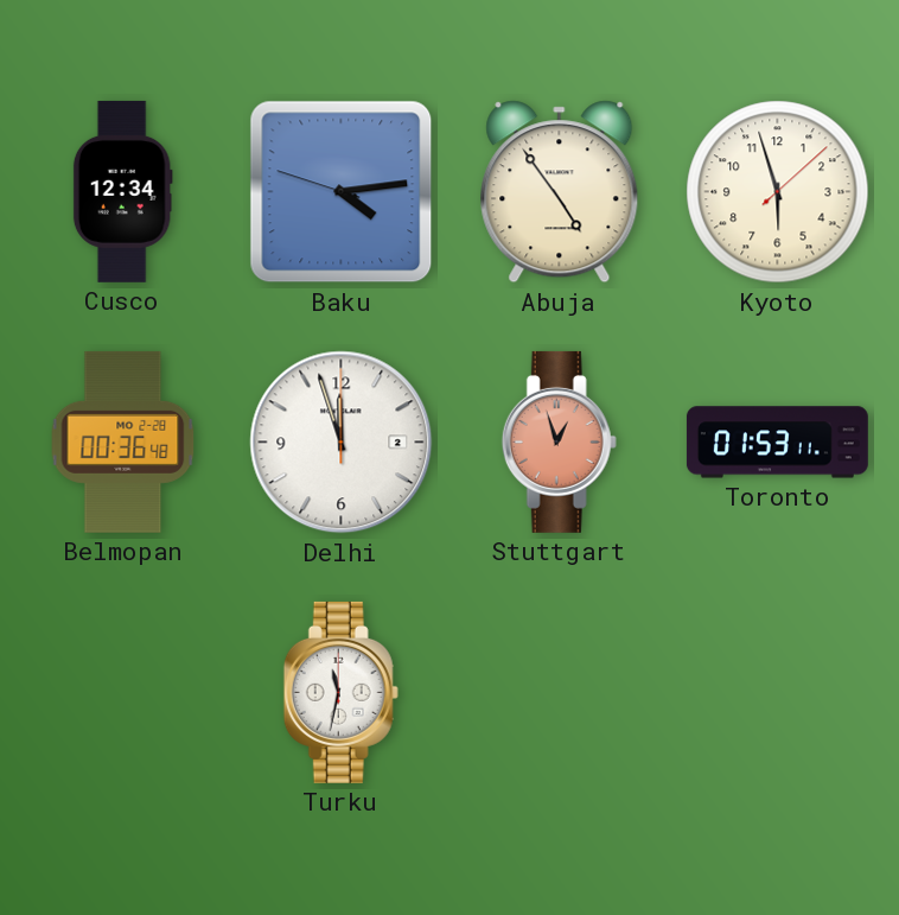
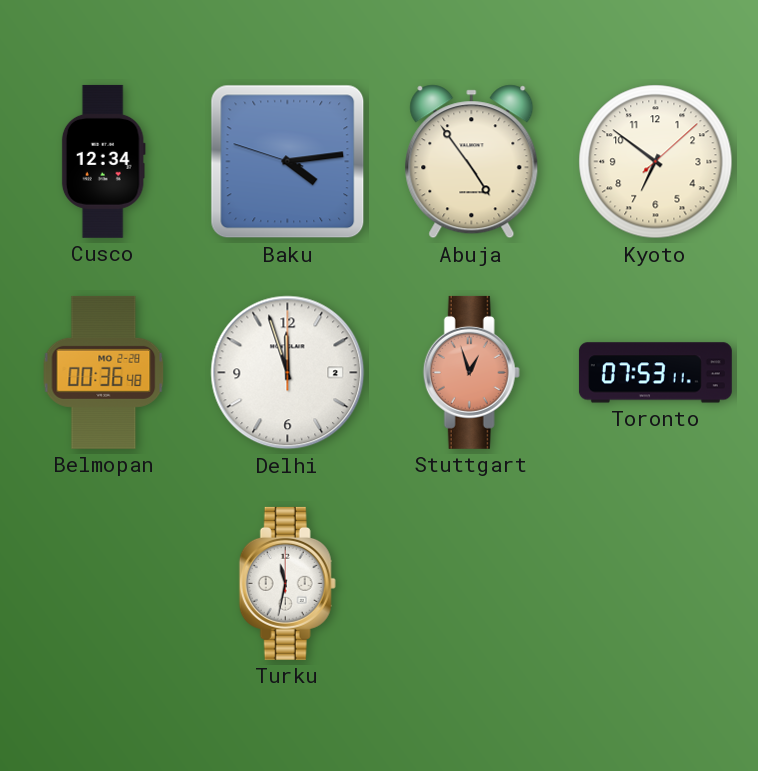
Kyoto: 5:57 -> 6:51 (656, 162)
Toronto: 01:53 -> 07:53 (655, 373)
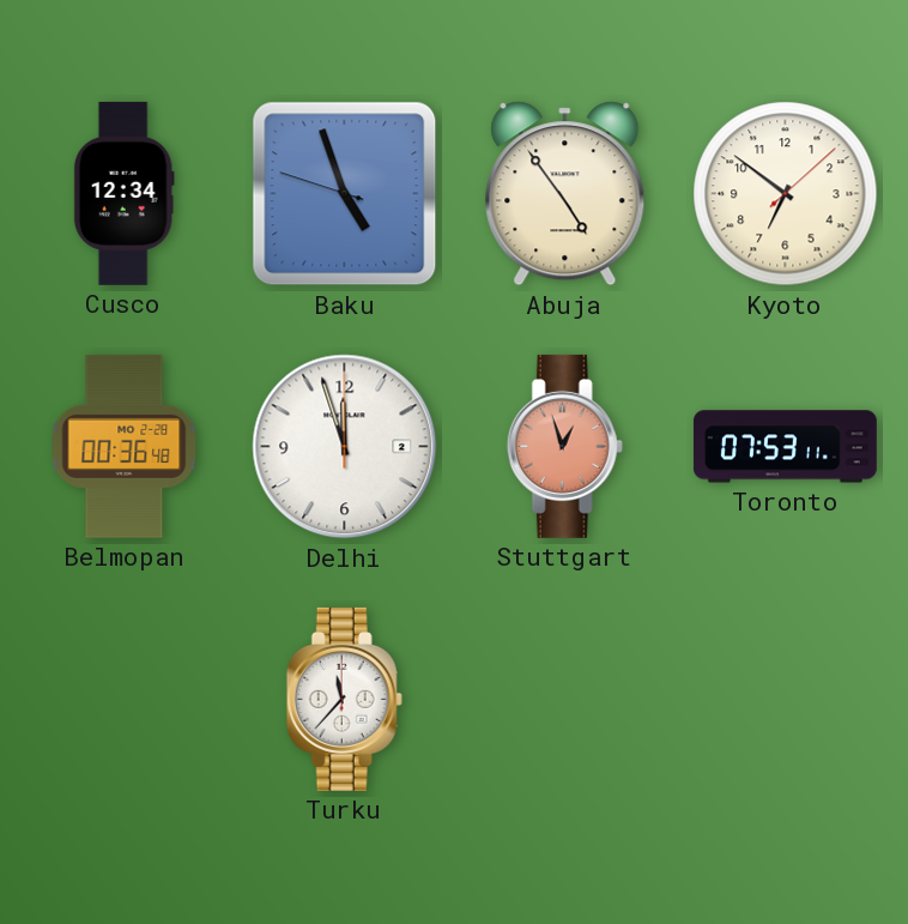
Baku: 4:13 -> 4:56 (345, 194)
Turku: 11:32 -> 11:37 (344, 699)
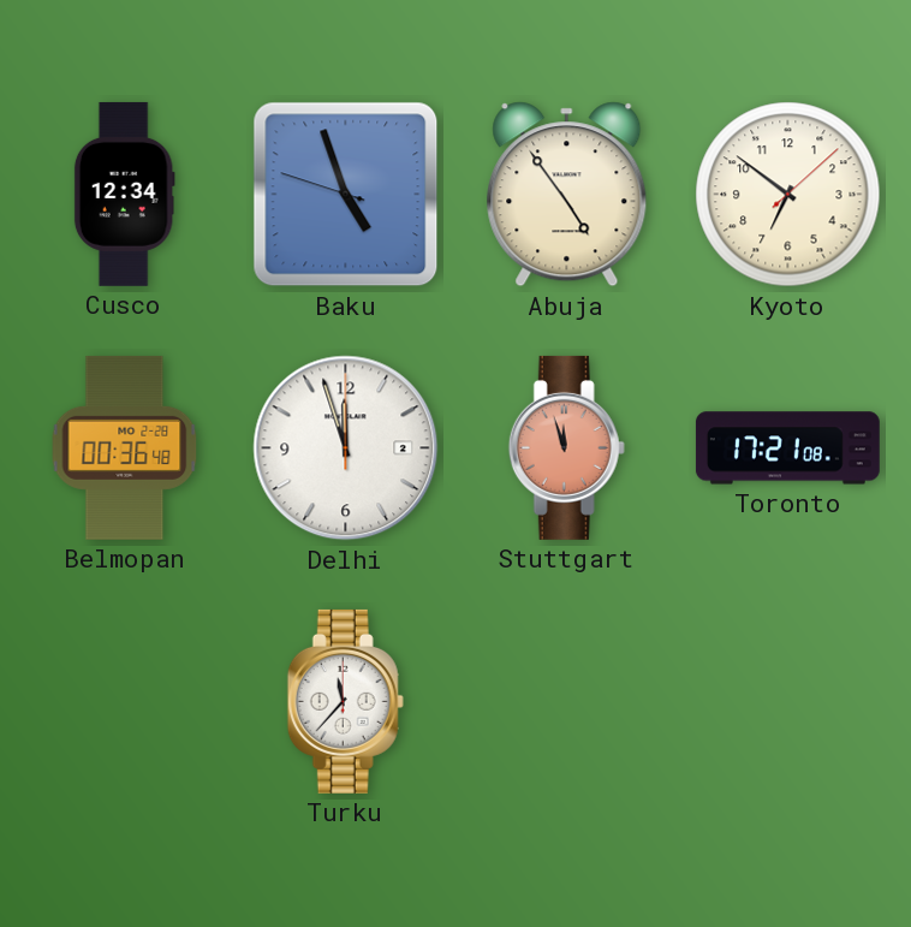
Stuttgart: 12:57 -> 11:57 (566, 447)
Toronto: 07:53 -> 17:21 (787, 448)
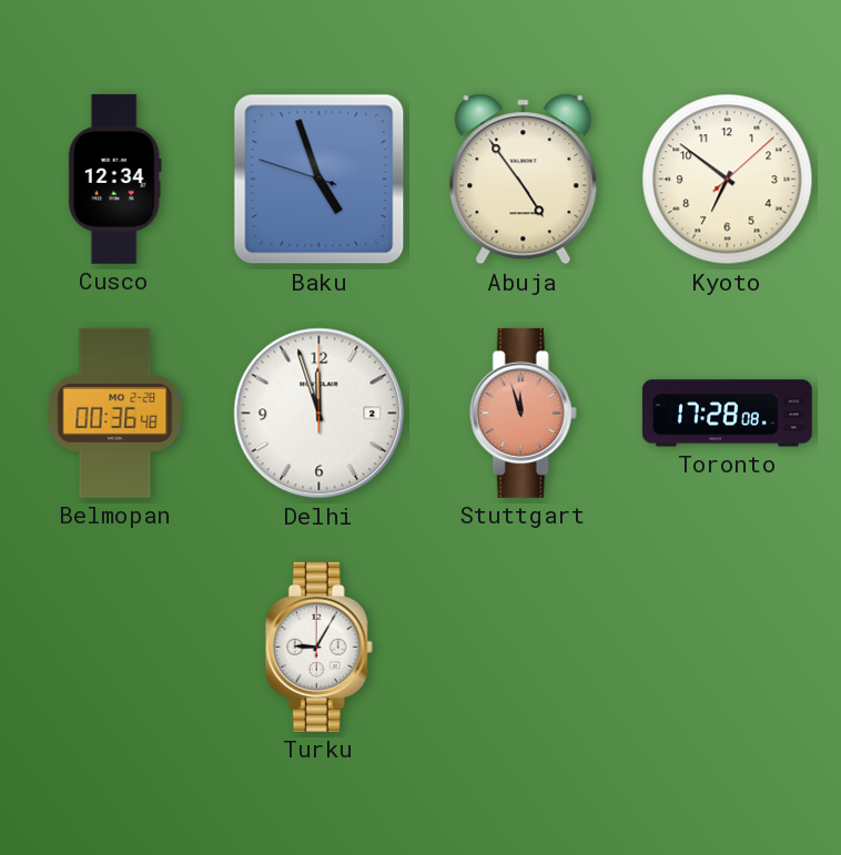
Toronto: 17:21 -> 17:28 (727, 414)
Turku: 11:37 -> 9:05 (318, 647)
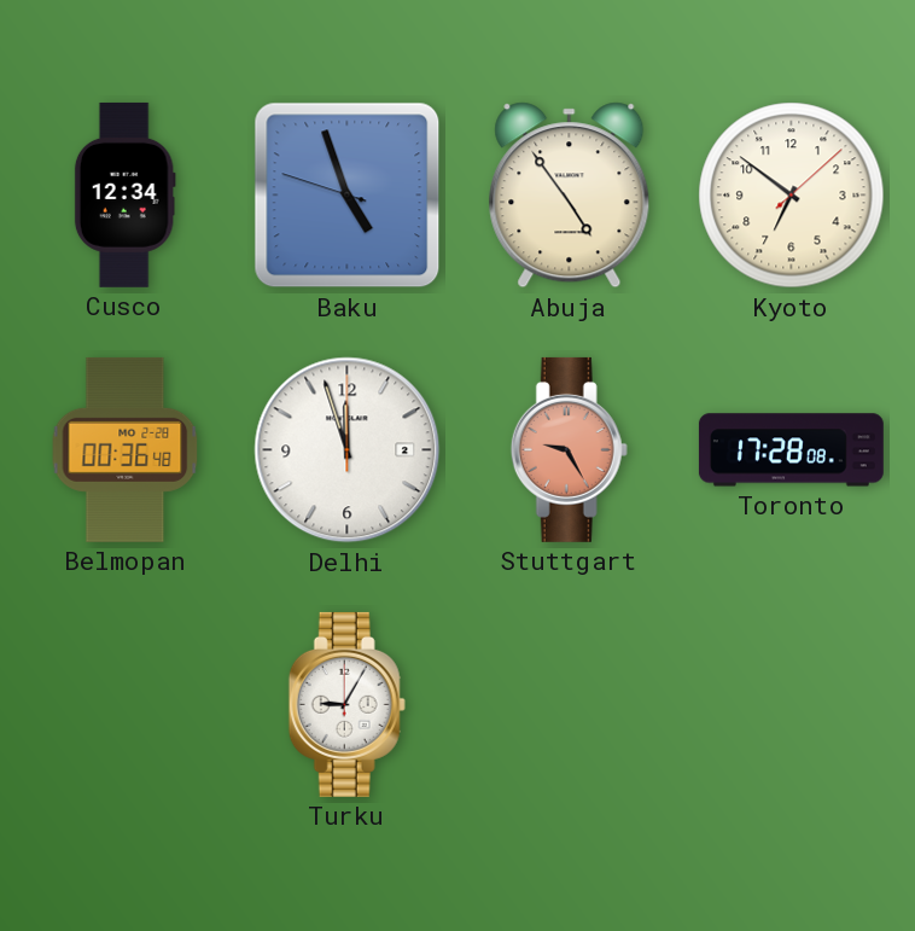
Stuttgart: 11:57 -> 9:25 (569, 449)
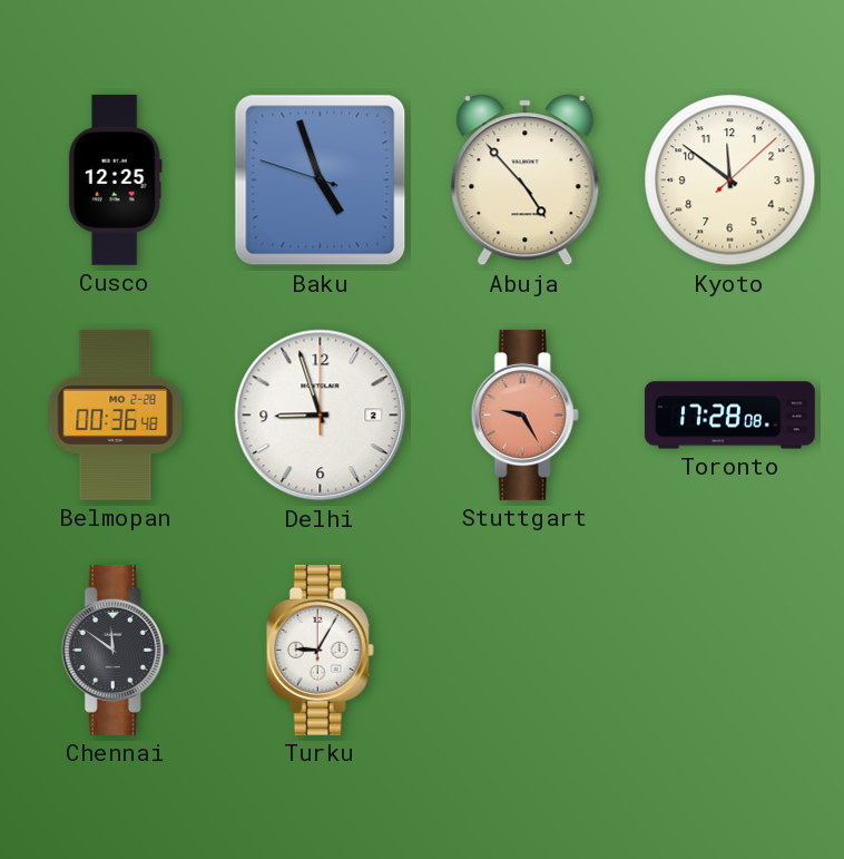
Cusco: 12:34 -> 12:25 (115, 179)
Abuja: 4:54 -> 4:53 (526, 180)
Kyoto: 6:51 -> 11:51 (730, 180)
Delhi: 11:57 -> 8:57 (321, 416)
Chennai: none -> 11:51 (115, 650)
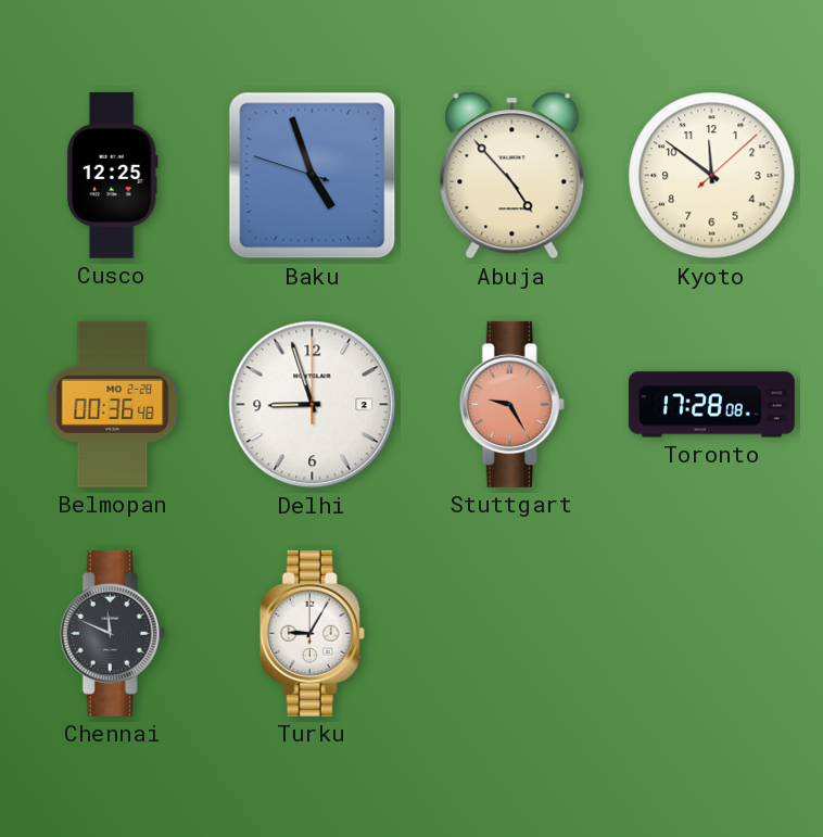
Chennai: 11:51 -> 11:49 (112, 633)
